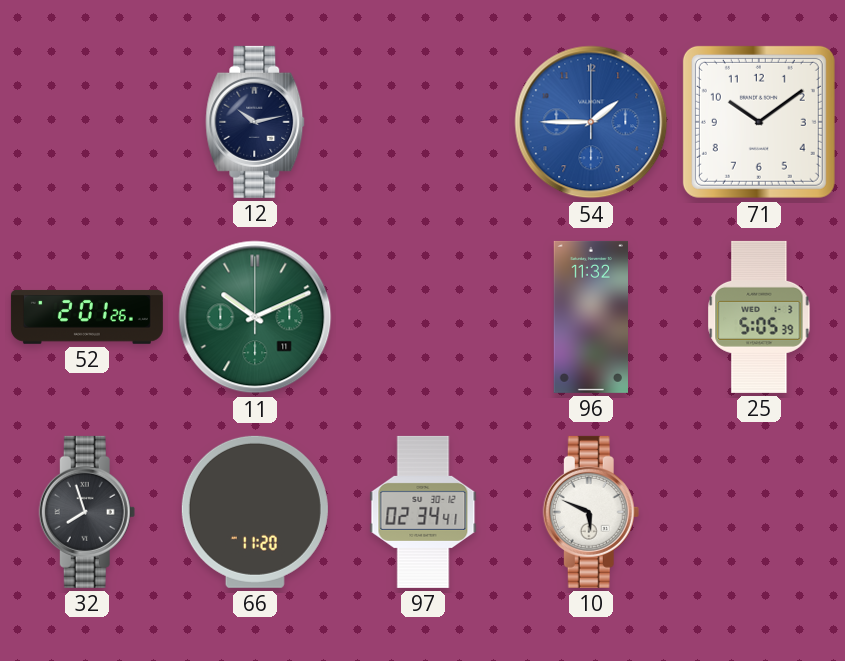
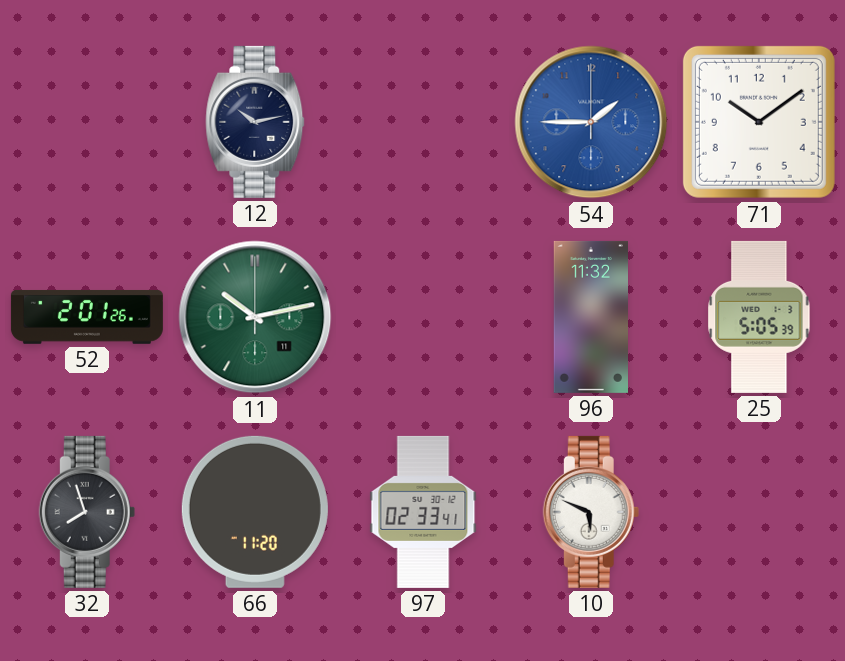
11: 10:11 -> 10:13 (255, 317)
97: 02:34 -> 02:33 (423, 512)
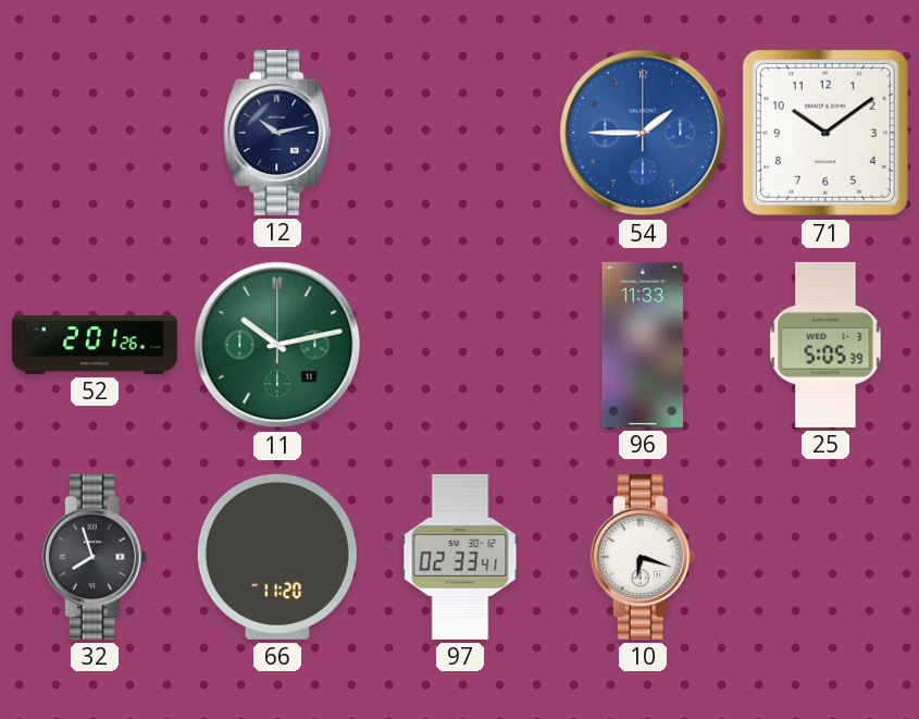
96: 11:32 -> 11:33 (642, 345)
10: 5:49 -> 6:18 (643, 557)
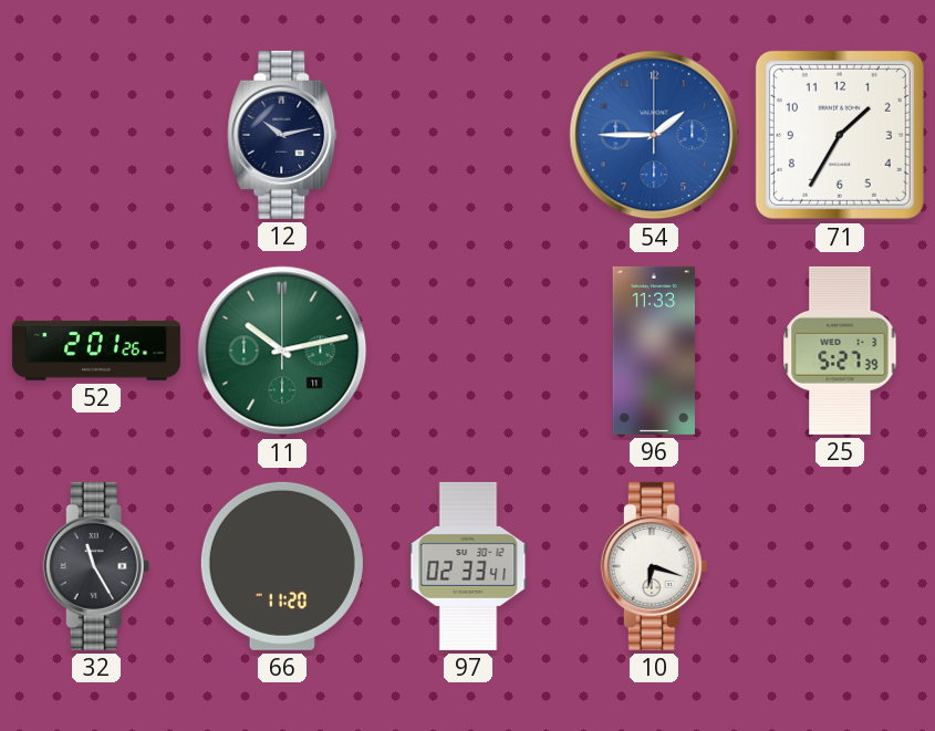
71: 10:09 -> 1:35 (840, 135)
25: 5:05 -> 5:27 (840, 351)
32: 7:57 -> 11:25 (96, 566)
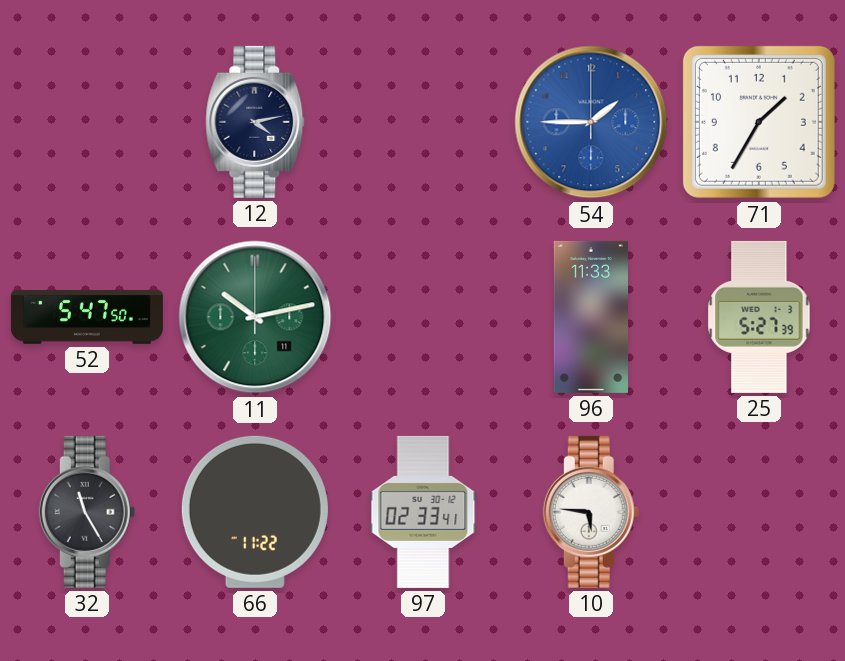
12: 10:13 -> 4:13 (255, 122)
52: 2:01 -> 5:47 (87, 317)
66: 11:20 -> 11:22 (255, 512)
10: 6:18 -> 5:46 (591, 512)
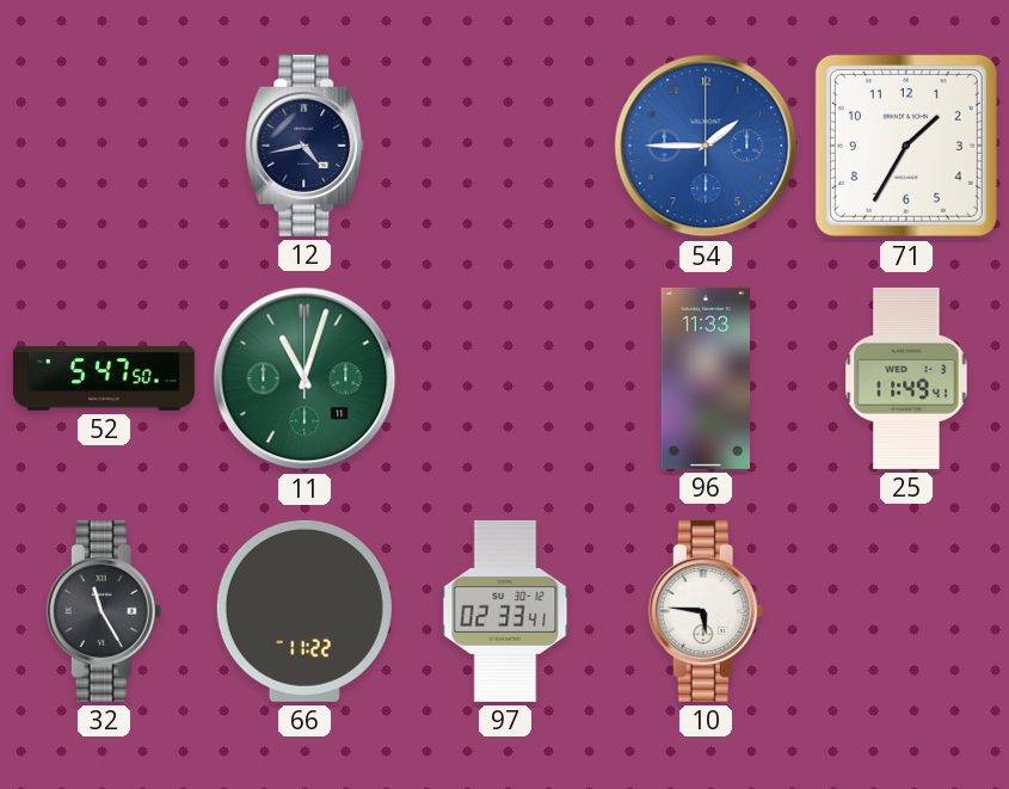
12: 4:13 -> 4:43 (304, 146)
11: 10:13 -> 11:03 (304, 378)
25: 5:27 -> 11:49 (906, 378)
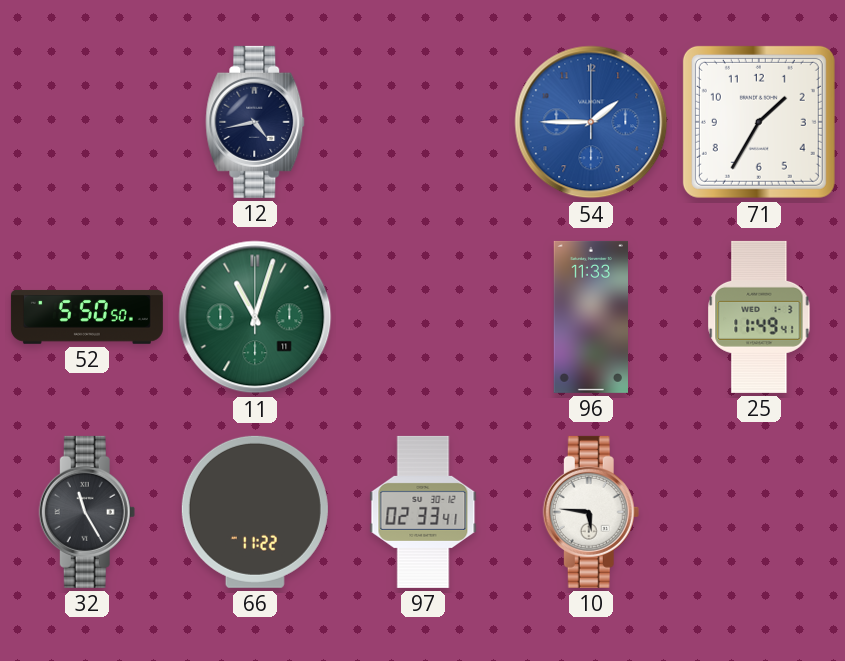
52: 5:47 -> 5:50 (87, 317)
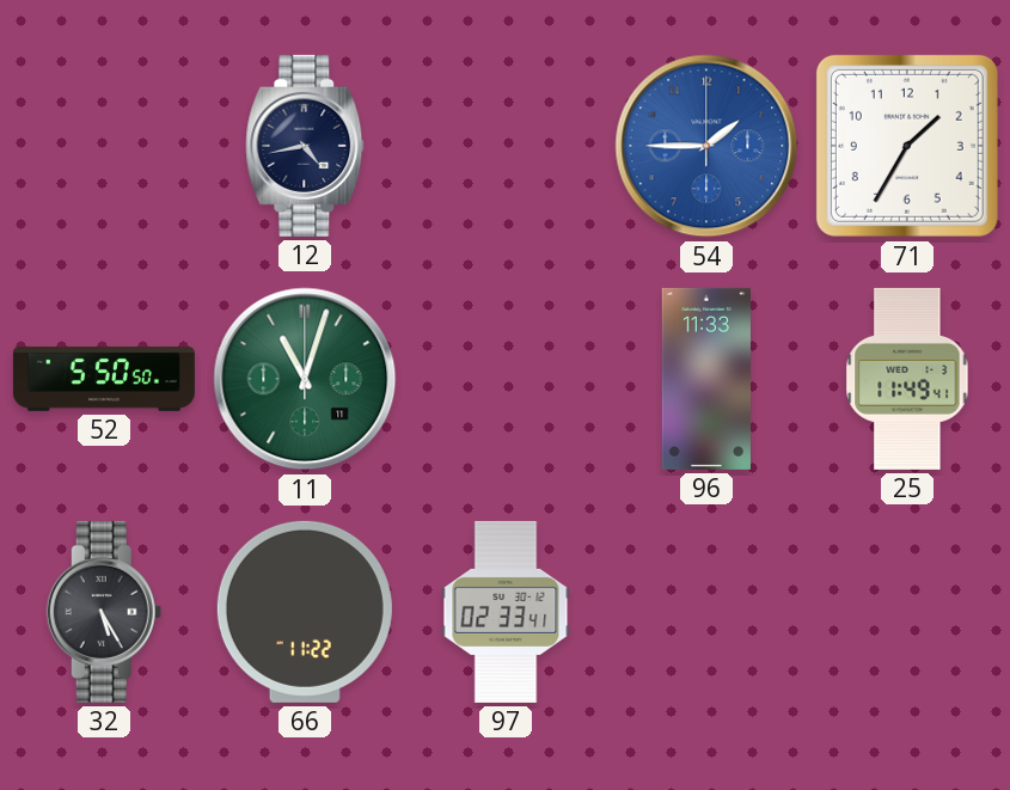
32: 11:25 -> 5:25 (104, 612)
10: 5:46 -> none (591, 512)
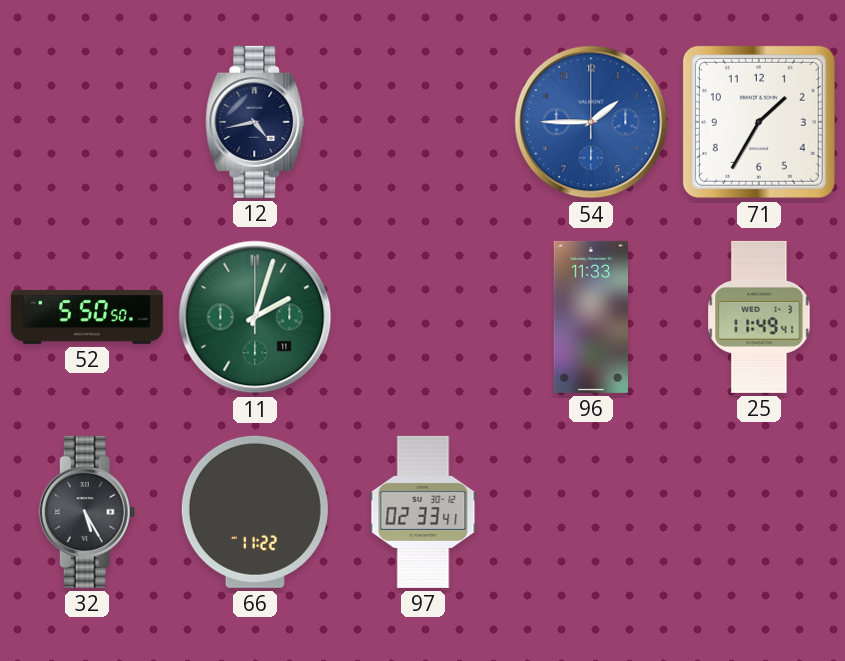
11: 11:03 -> 2:03 (255, 317)
